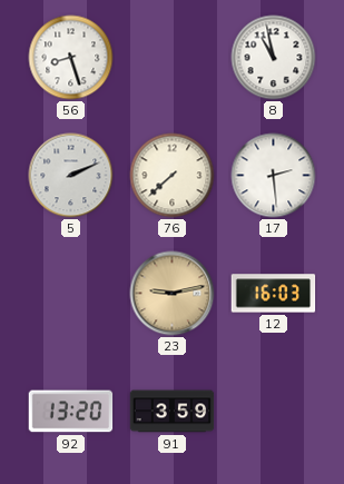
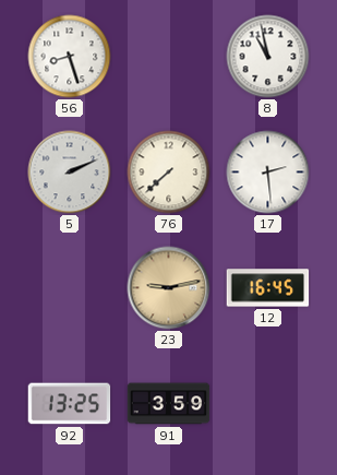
12: 16:03 -> 16:45 (268, 288)
92: 13:20 -> 13:25 (70, 404)
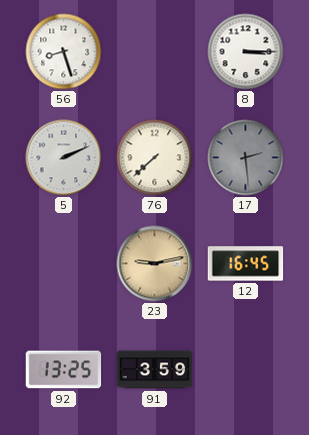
8: 10:58 -> 3:15 (246, 52)
17 dial: white -> grey (246, 158)
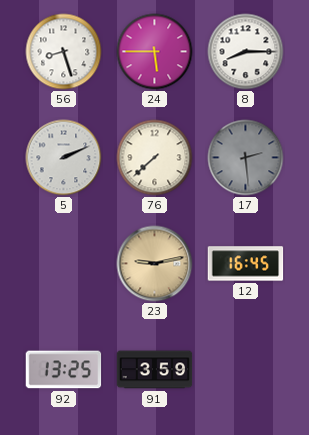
24: none -> 5:45 (155, 52)
8: 3:15 -> 8:15 (246, 52)
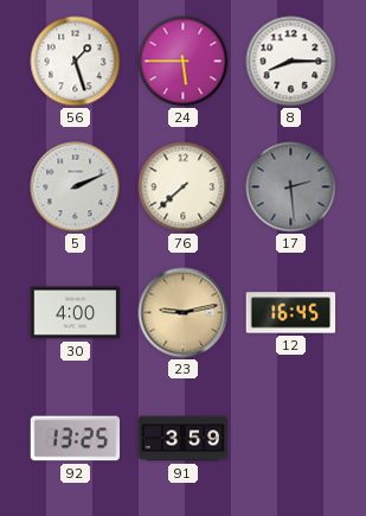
56: 8:27 -> 1:27 (76, 62)
30: none -> 4:00 (76, 313)
